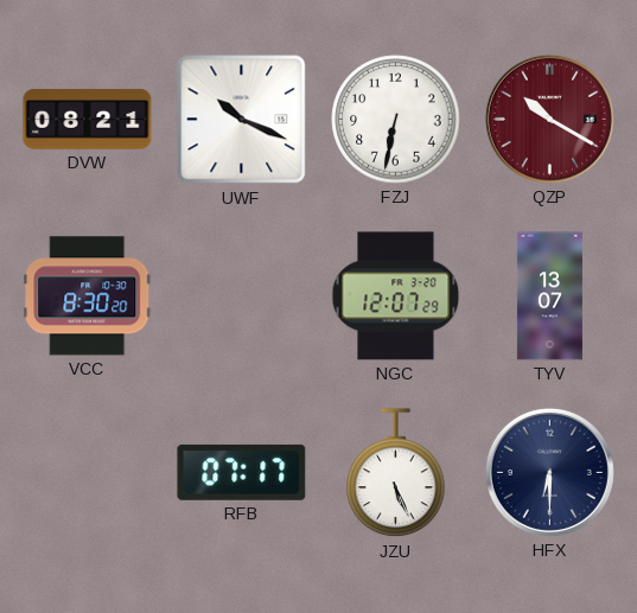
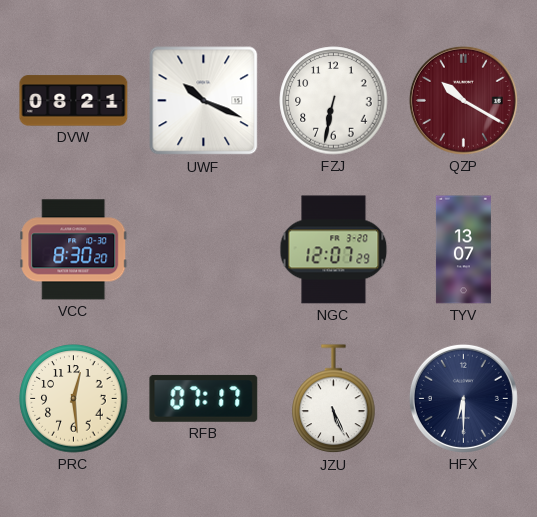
PRC: none -> 12:29 (74, 399)
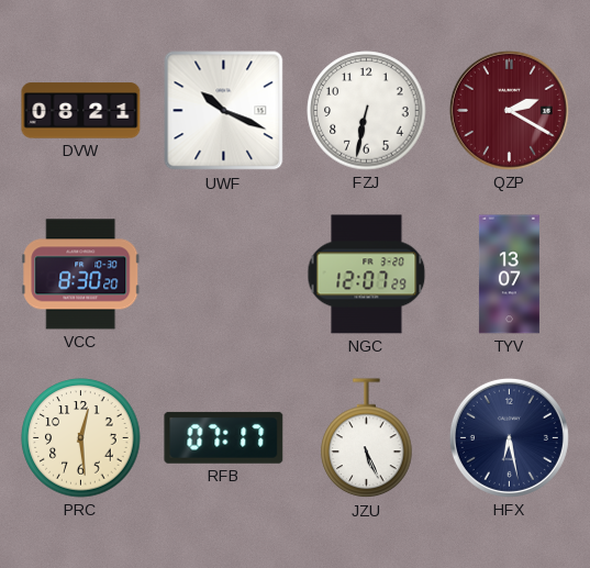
QZP: 10:20 -> 2:20 (509, 110)
HFX: 6:30 -> 6:28 (509, 437)
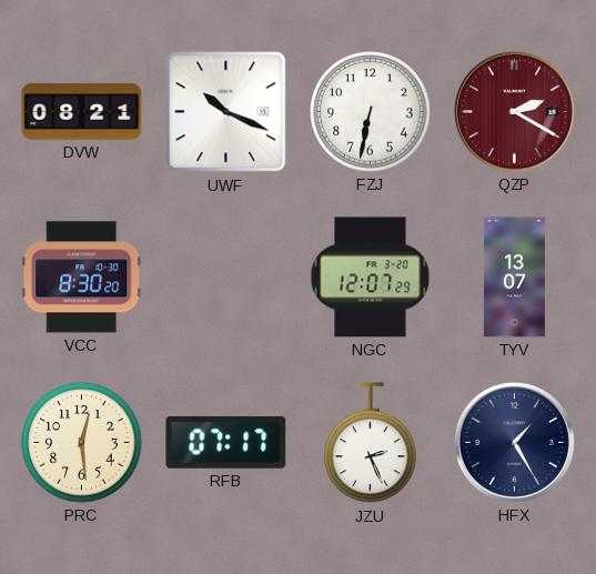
JZU: 5:26 -> 2:26 (371, 443)
HFX: 6:28 -> 1:25 (514, 442)
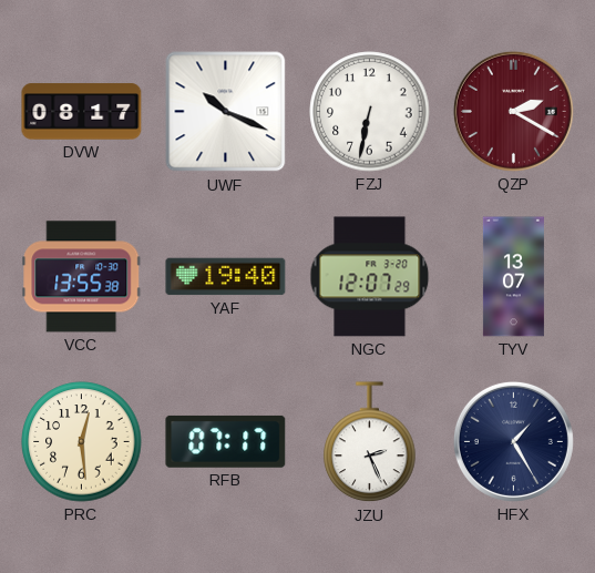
DVW: 08:21 -> 08:17 (82, 112)
VCC: 8:30 -> 13:55 (82, 277)
YAF: none -> 19:40 (226, 277)
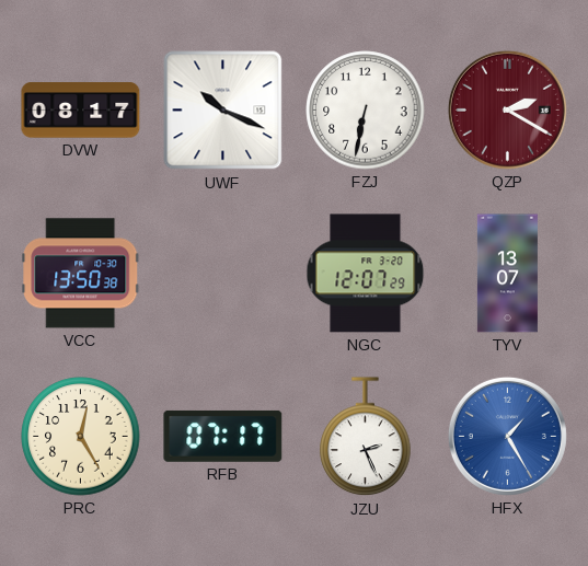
VCC: 13:55 -> 13:50 (81, 274)
YAF: 19:40 -> none (226, 277)
PRC: 12:29 -> 12:25 (81, 437)
HFX dial: navy -> blue (507, 436)
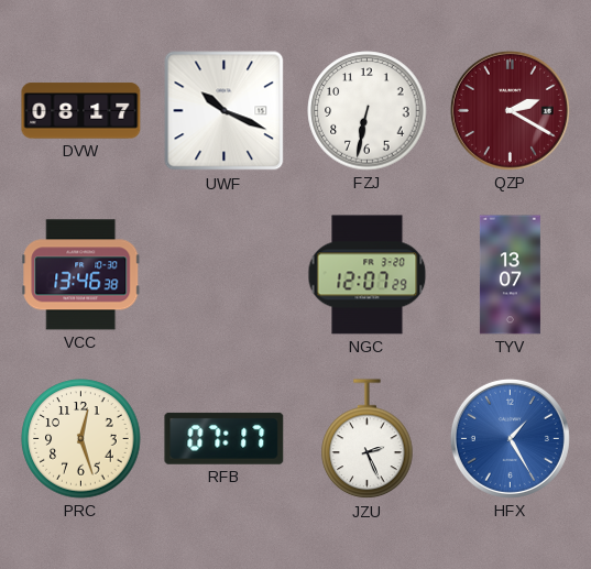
VCC: 13:50 -> 13:46 (81, 275)
PRC: 12:25 -> 12:27 (81, 439)
